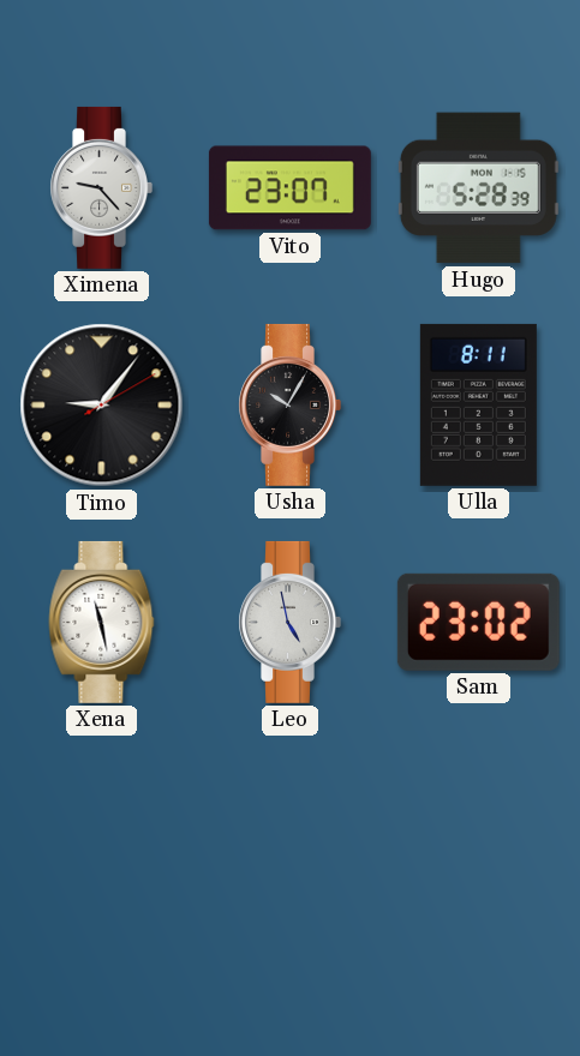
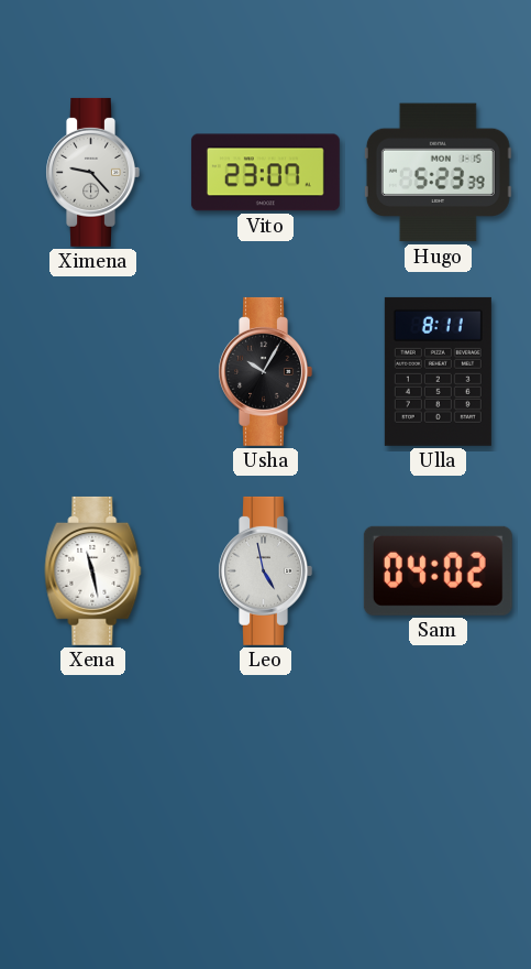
Hugo: 5:28 -> 5:23 (438, 173)
Timo: 9:06 -> none (102, 406)
Sam: 23:02 -> 04:02 (438, 570)
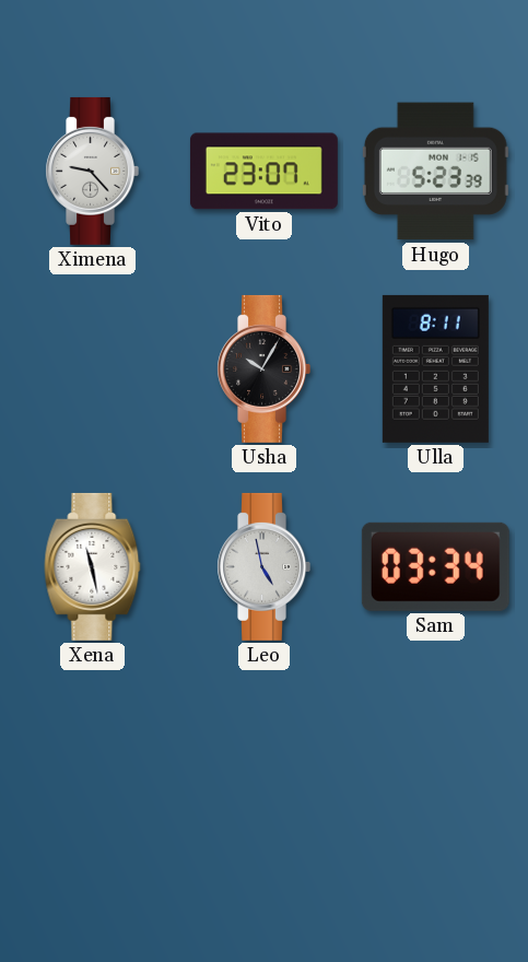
Sam: 04:02 -> 03:34 (435, 566)
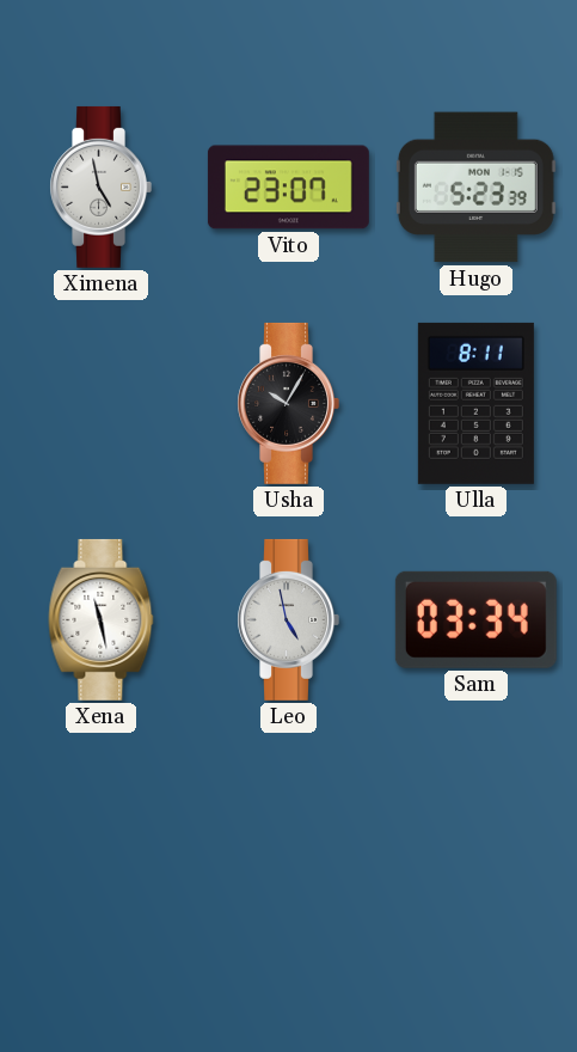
Ximena: 9:23 -> 4:58 (100, 186)
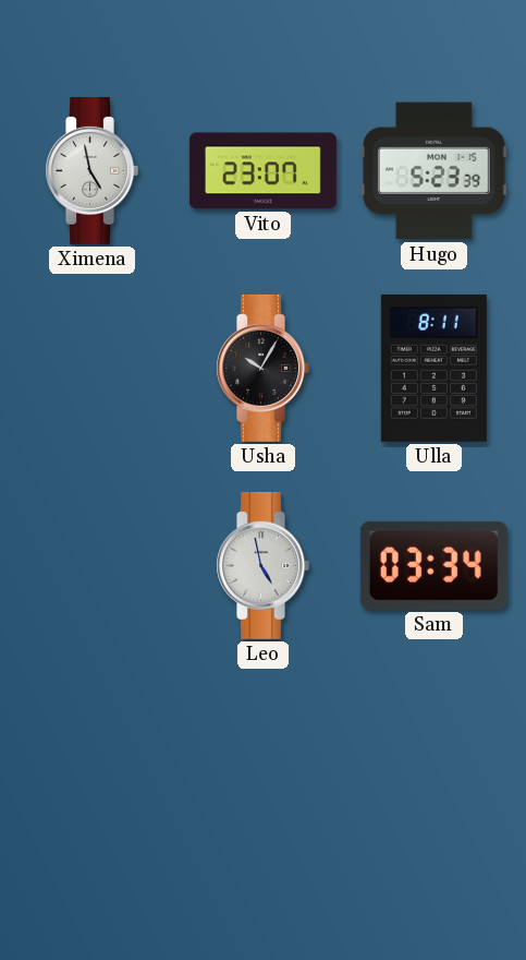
Xena: 11:28 -> none (102, 619)
